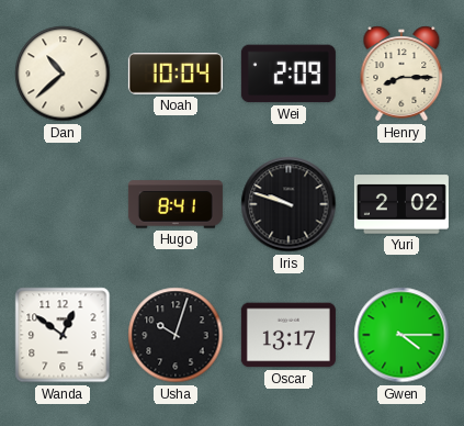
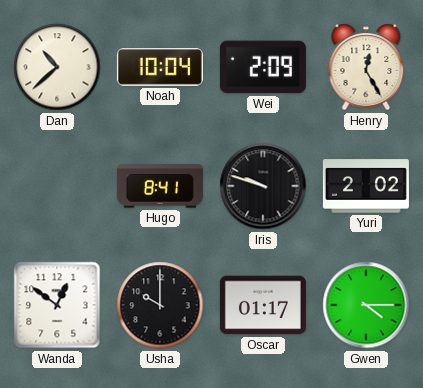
Henry: 8:15 -> 12:25 (366, 67)
Usha: 10:03 -> 10:00 (160, 305)
Oscar: 13:17 -> 01:17 (263, 305)
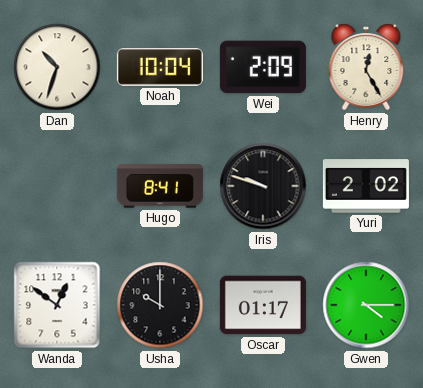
Dan: 10:38 -> 10:33 (57, 67)
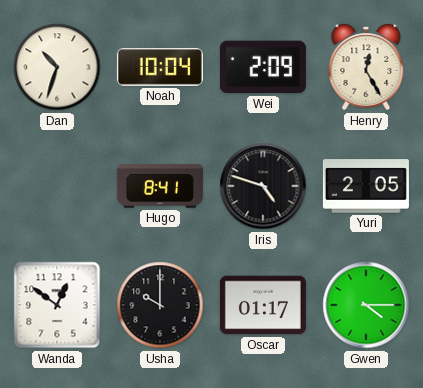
Iris: 9:48 -> 4:48 (263, 186)
Yuri: 2:02 -> 2:05 (366, 186)
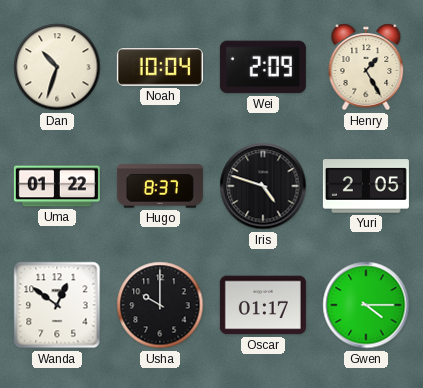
Henry: 12:25 -> 1:25 (366, 67)
Uma: none -> 01:22 (57, 186)
Hugo: 8:41 -> 8:37 (160, 186)
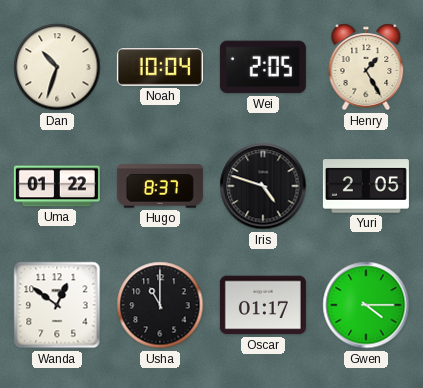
Wei: 2:09 -> 2:05 (263, 67)
Usha: 10:00 -> 11:00 (160, 305)
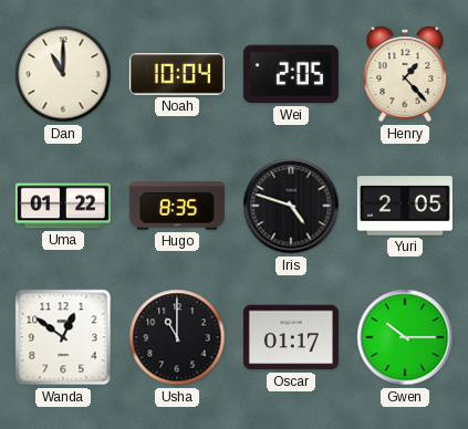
Dan: 10:33 -> 11:00 (63, 74)
Henry: 1:25 -> 1:23 (405, 74)
Hugo: 8:37 -> 8:35 (177, 206)
Gwen: 4:15 -> 10:15 (405, 337)
